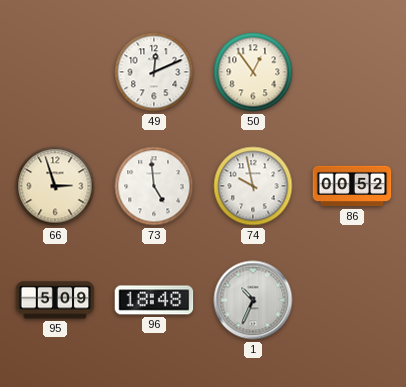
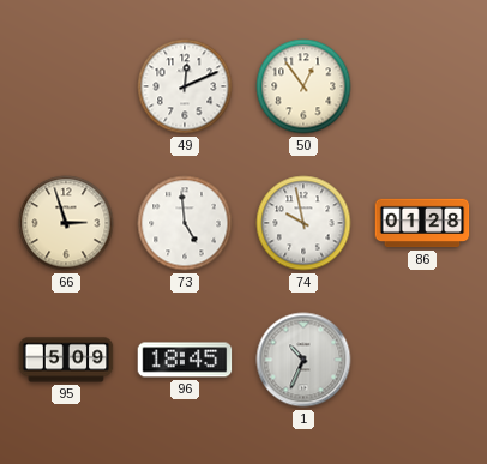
86: 00:52 -> 01:28 (422, 223)
96: 18:48 -> 18:45 (185, 360)
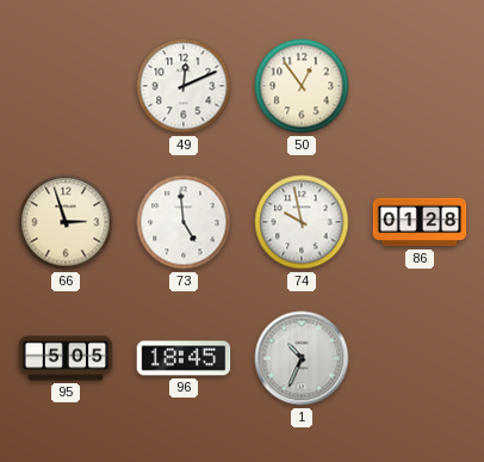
95: 5:09 -> 5:05 (66, 358)
